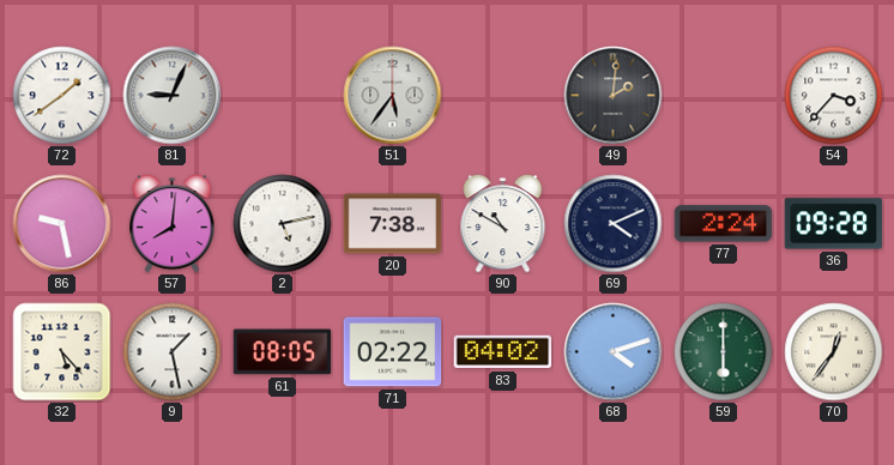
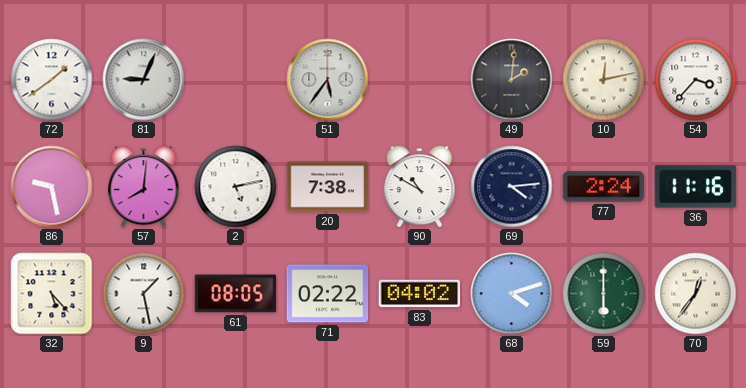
10: none -> 12:13 (604, 80)
69: 4:11 -> 4:14 (512, 187)
36: 09:28 -> 11:16 (696, 187)
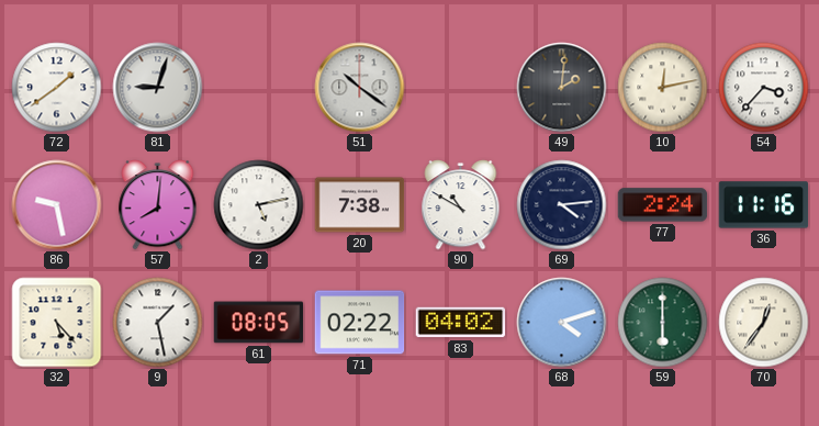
81: 9:04 -> 9:03 (158, 88)
51: 5:36 -> 10:21 (360, 88)
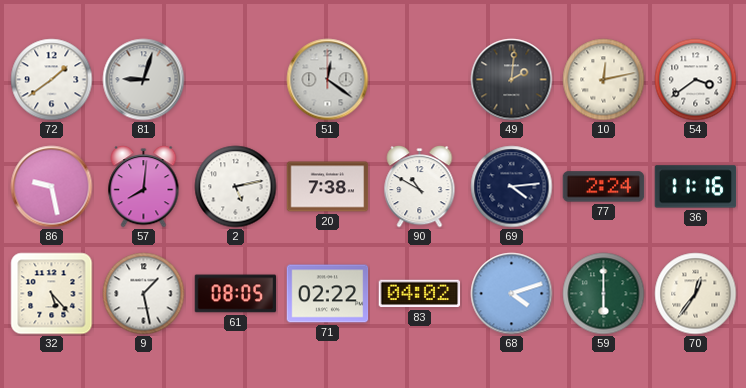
51: 10:21 -> 12:21 (328, 80)
54: 3:37 -> 3:39 (696, 80)
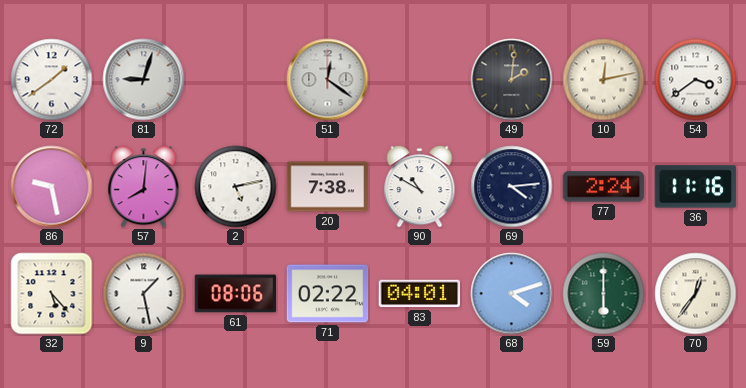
61: 08:05 -> 08:06 (236, 294)
83: 04:02 -> 04:01 (420, 294)
